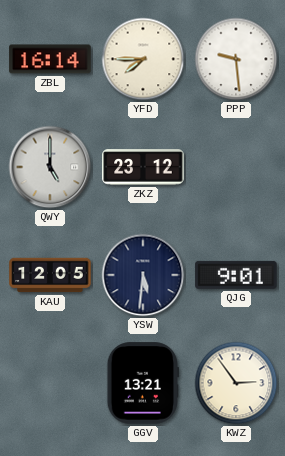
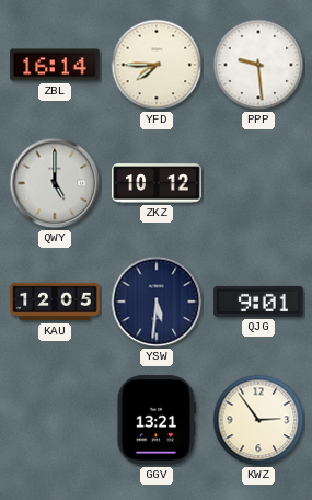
ZKZ: 23:12 -> 10:12 (157, 183)
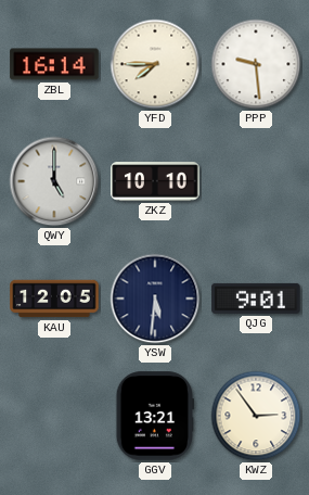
ZKZ: 10:12 -> 10:10 (155, 181)
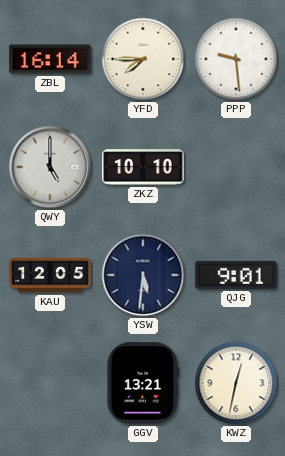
KWZ: 2:54 -> 12:32 (236, 383)
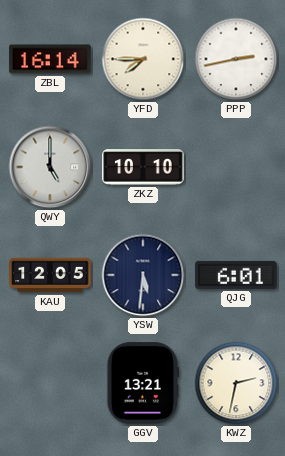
PPP: 9:29 -> 2:43 (236, 59)
QJG: 9:01 -> 6:01 (236, 275)
KWZ: 12:32 -> 2:32 (236, 383)
